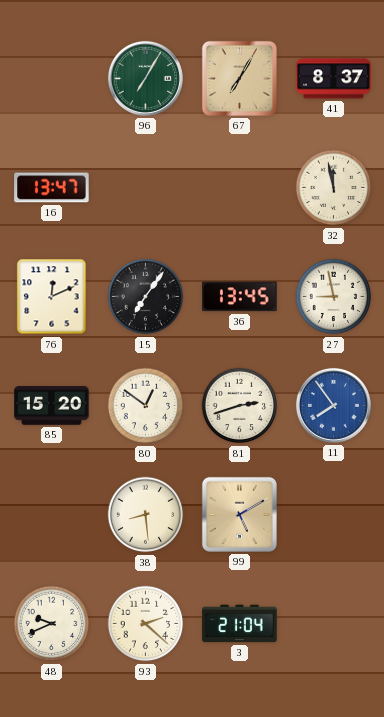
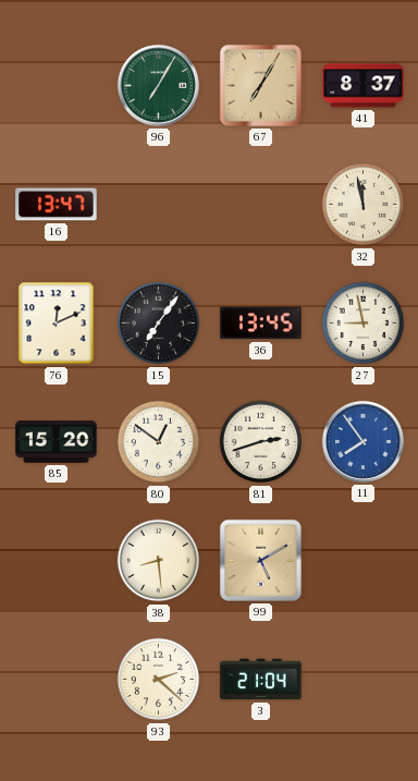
48: 9:41 -> none (52, 624)
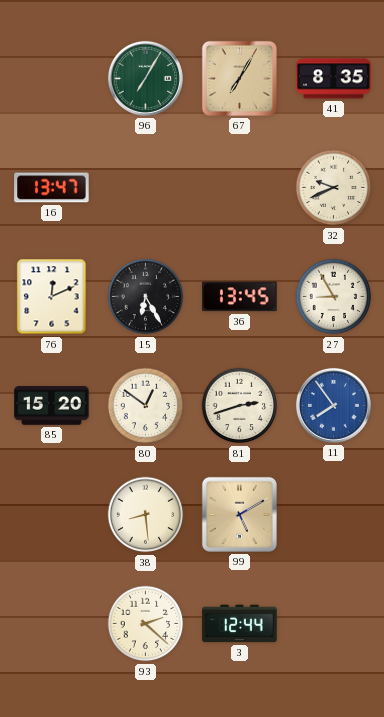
41: 8:37 -> 8:35 (334, 79)
32: 11:58 -> 9:41 (334, 188)
15: 7:06 -> 6:25 (146, 297)
27: 8:58 -> 8:55 (334, 297)
3: 21:04 -> 12:44 (240, 624)
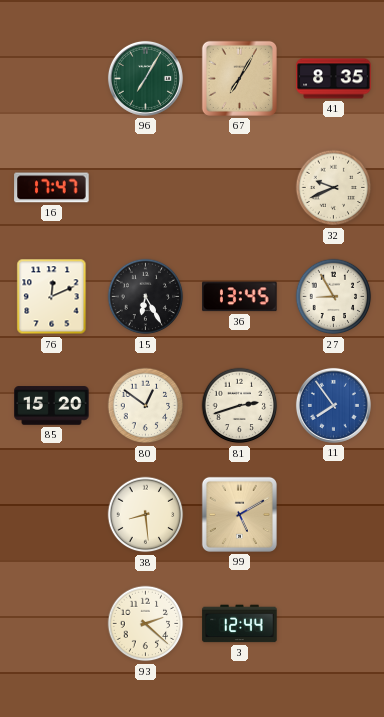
16: 13:47 -> 17:47 (52, 188)
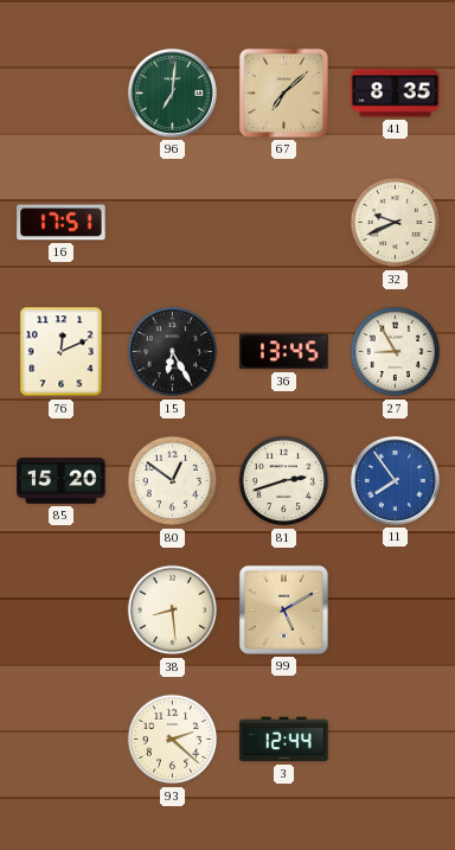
96: 7:05 -> 7:01 (172, 92)
67: 7:05 -> 7:08 (283, 92)
16: 17:47 -> 17:51 (62, 223)
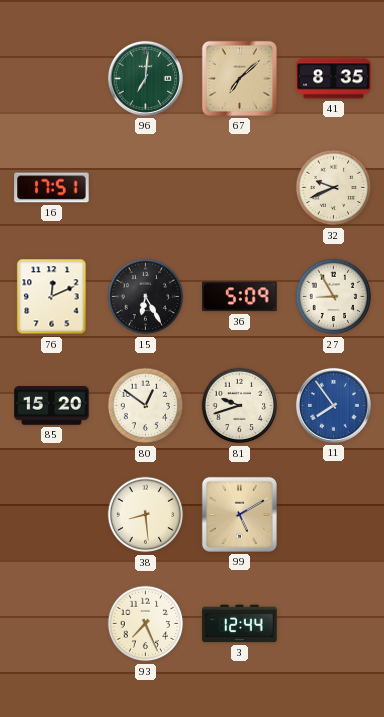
36: 13:45 -> 5:09 (240, 297)
81: 2:42 -> 9:42 (240, 406)
93: 2:22 -> 7:26 (146, 624)
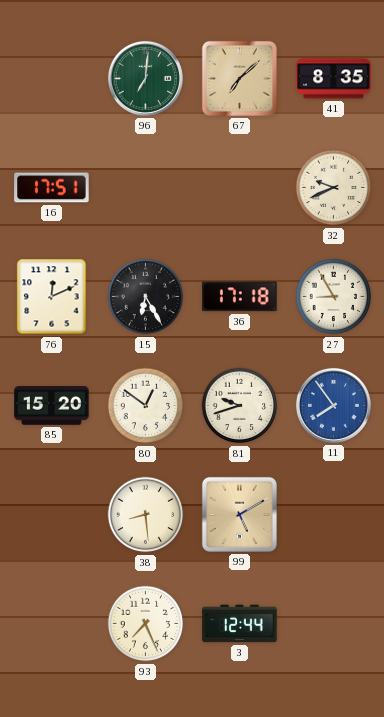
36: 5:09 -> 17:18 (240, 297)
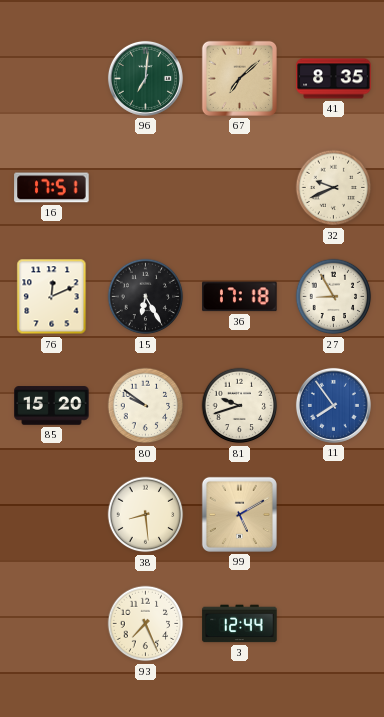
80: 12:51 -> 9:51 (146, 406)
